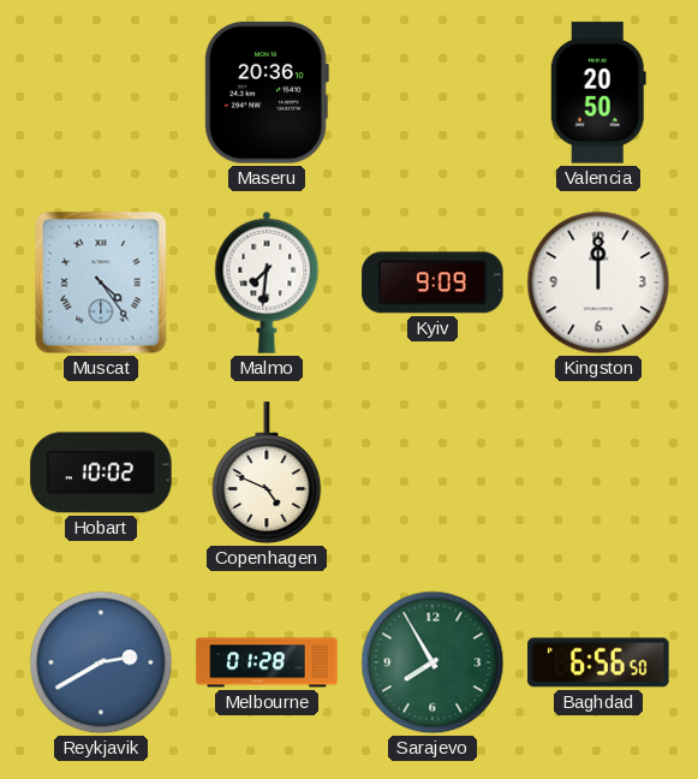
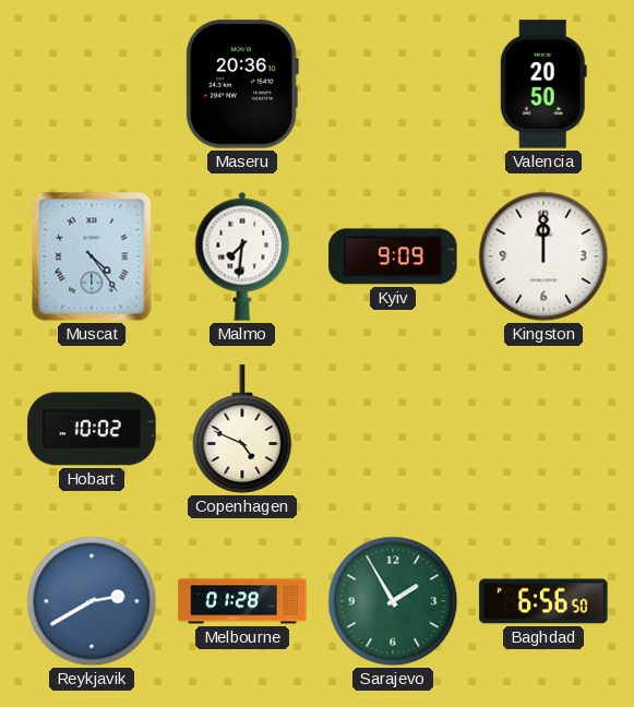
Sarajevo: 7:55 -> 1:55 (393, 601)
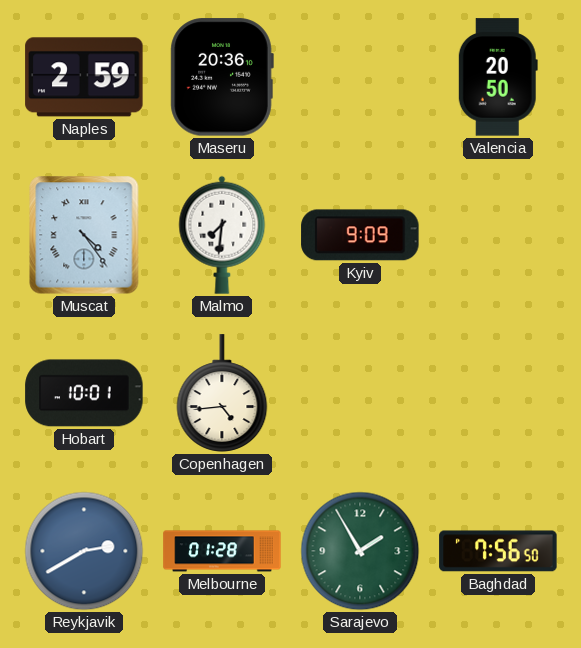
Naples: none -> 2:59 (84, 77)
Kingston: 12:00 -> none (543, 256)
Hobart: 10:02 -> 10:01 (84, 393)
Copenhagen: 4:49 -> 4:44 (222, 393)
Baghdad: 6:56 -> 7:56 (498, 551)
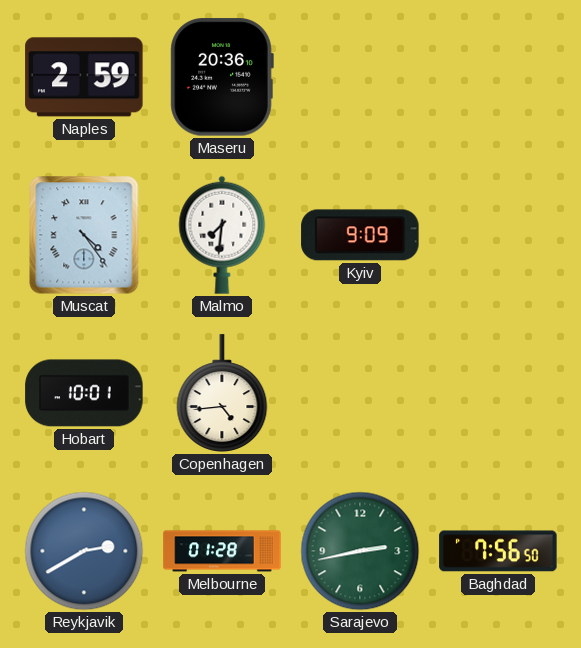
Valencia: 20:50 -> none (498, 77)
Sarajevo: 1:55 -> 2:43 (360, 551)
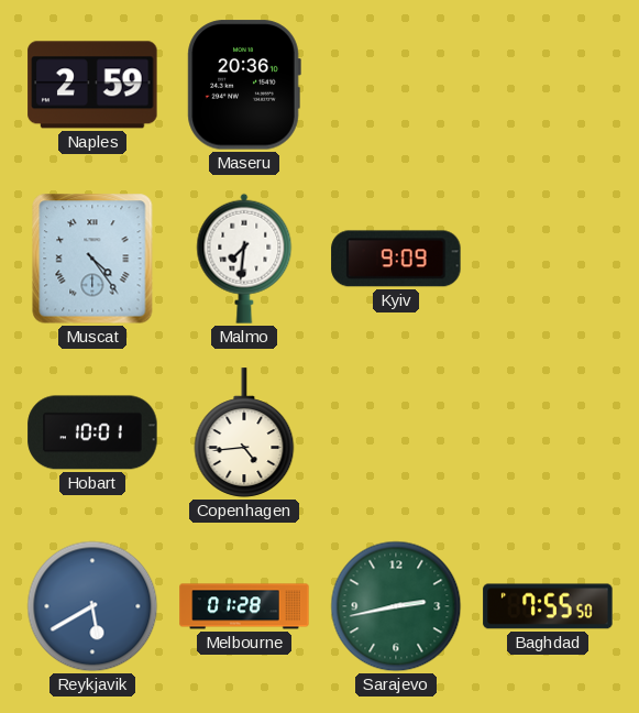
Reykjavik: 2:40 -> 5:40 (92, 606)
Baghdad: 7:56 -> 7:55 (548, 606)
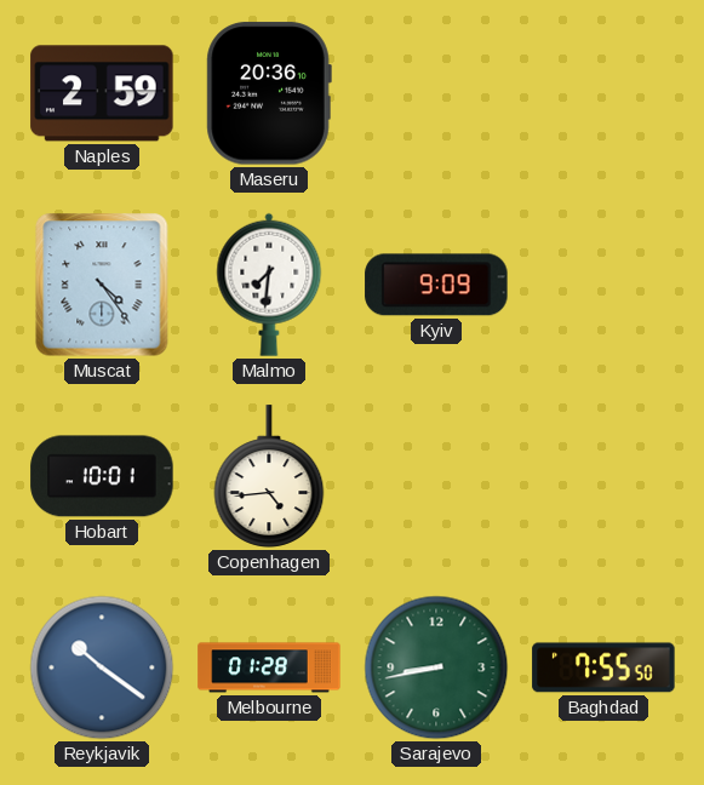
Reykjavik: 5:40 -> 10:21 (102, 667)
Sarajevo: 2:43 -> 8:43 (436, 667)
